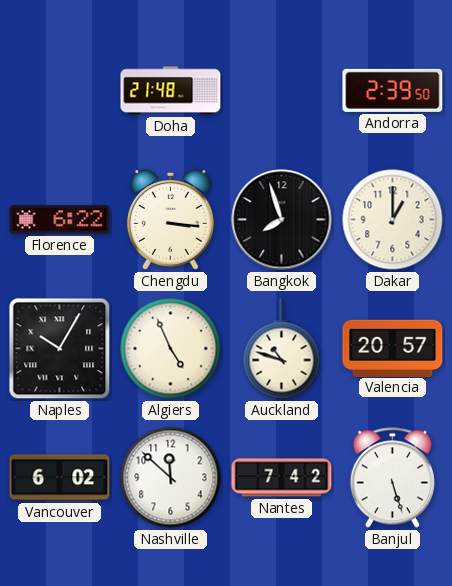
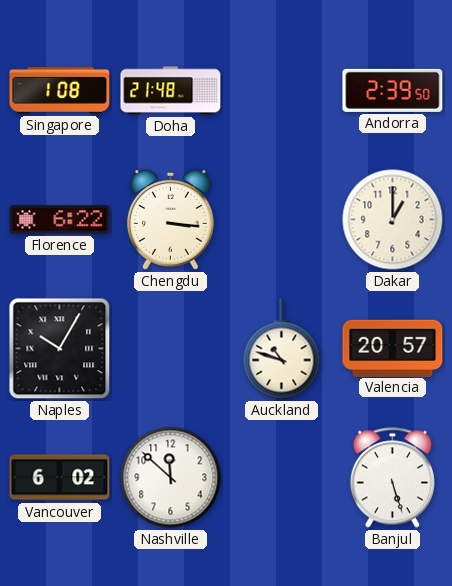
Singapore: none -> 1:08 (60, 90)
Bangkok: 7:57 -> none (282, 220)
Algiers: 4:56 -> none (171, 349)
Nantes: 7:42 -> none (282, 478)
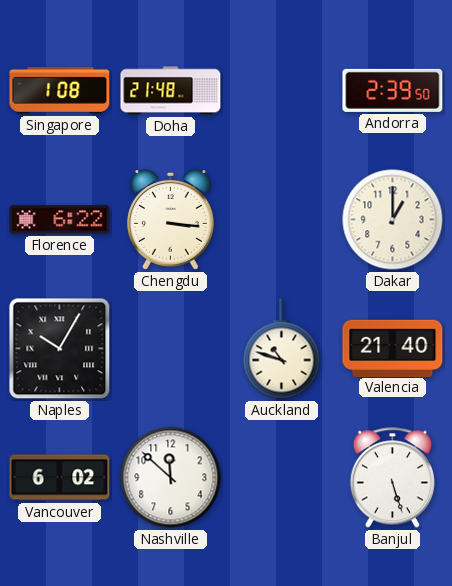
Valencia: 20:57 -> 21:40 (393, 348)
